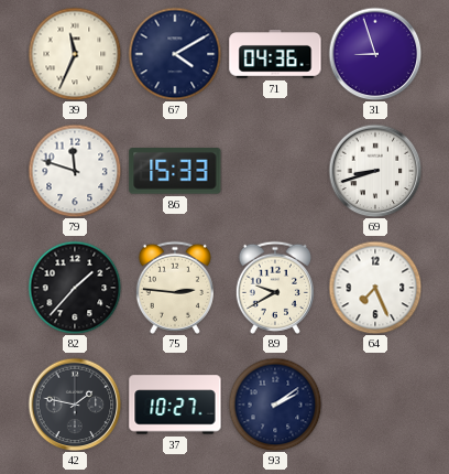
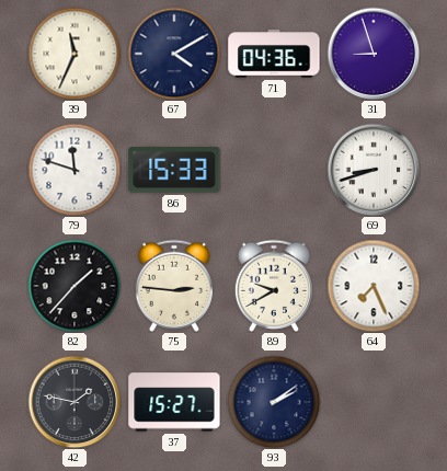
37: 10:27 -> 15:27 (174, 402)
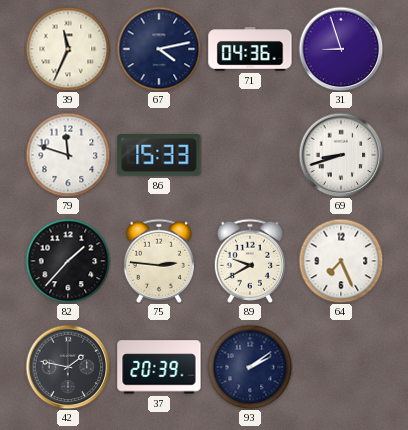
67: 4:10 -> 4:13 (159, 49)
37: 15:27 -> 20:39 (159, 367)
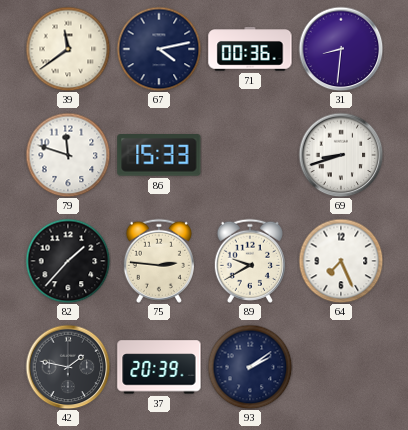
39: 11:34 -> 11:39 (68, 49)
71: 04:36 -> 00:36 (250, 49)
31: 8:57 -> 8:31 (341, 49)
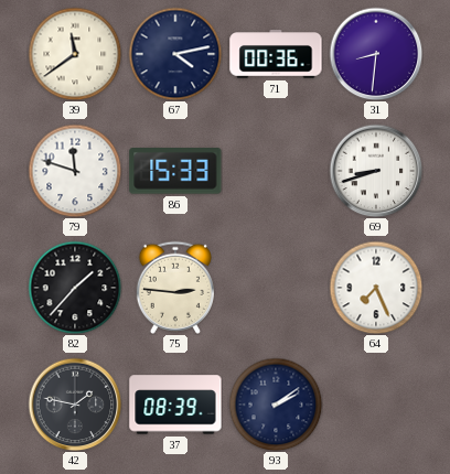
89: 9:40 -> none (250, 261)
37: 20:39 -> 08:39 (175, 405)
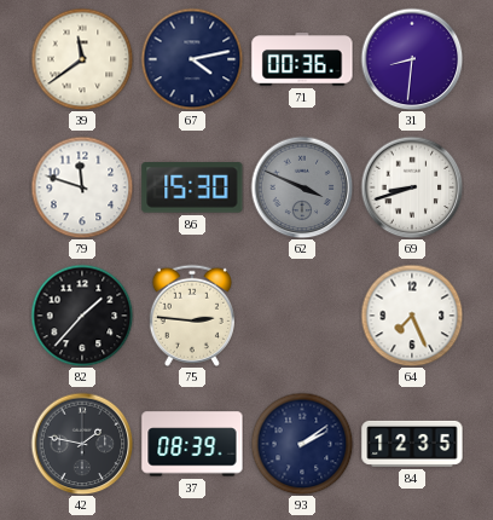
86: 15:33 -> 15:30 (192, 189)
62: none -> 3:49 (302, 187)
84: none -> 12:35 (412, 444)
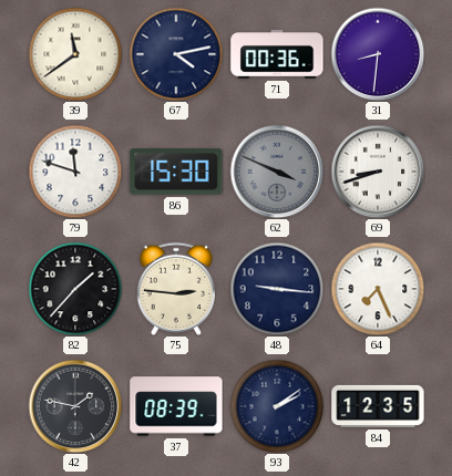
48: none -> 9:16 (277, 289)
